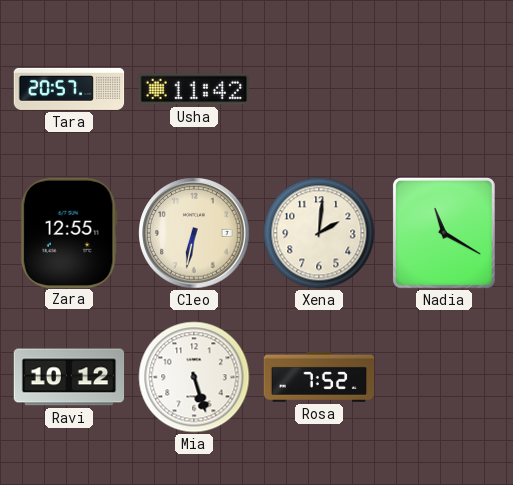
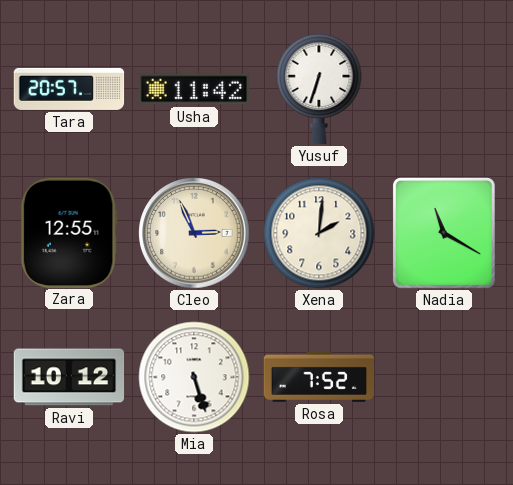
Yusuf: none -> 6:33 (319, 89)
Cleo: 6:32 -> 2:56 (194, 233)
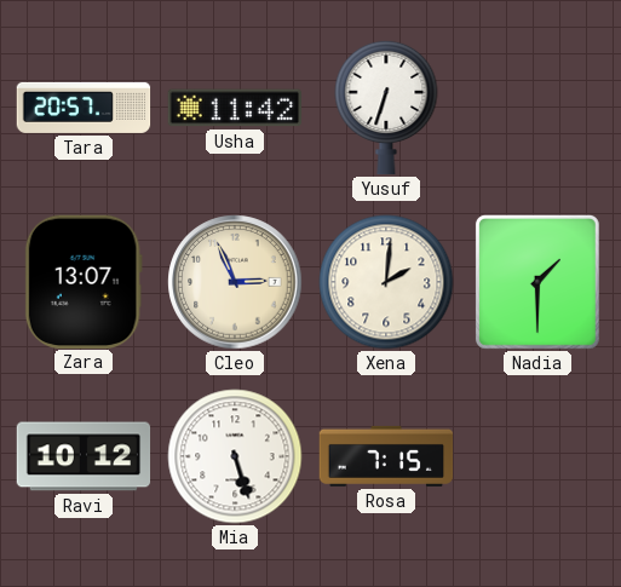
Zara: 12:55 -> 13:07 (84, 281)
Nadia: 11:20 -> 1:30 (537, 282)
Rosa: 7:52 -> 7:15 (386, 456)
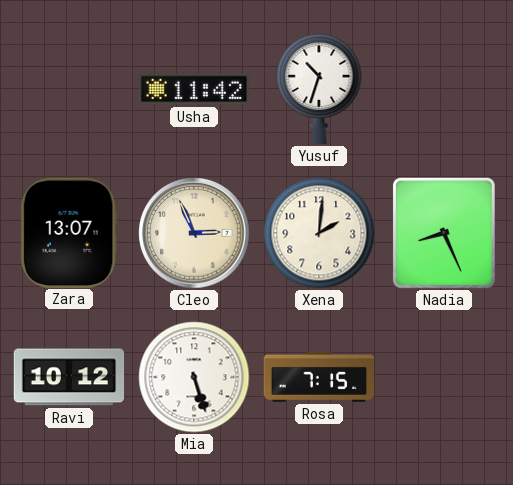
Tara: 20:57 -> none (84, 108)
Yusuf: 6:33 -> 10:33 (319, 89)
Nadia: 1:30 -> 8:26 (444, 233)
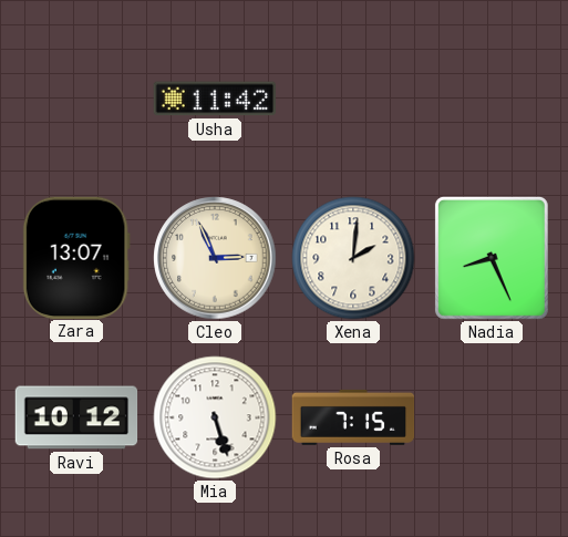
Yusuf: 10:33 -> none (319, 89)
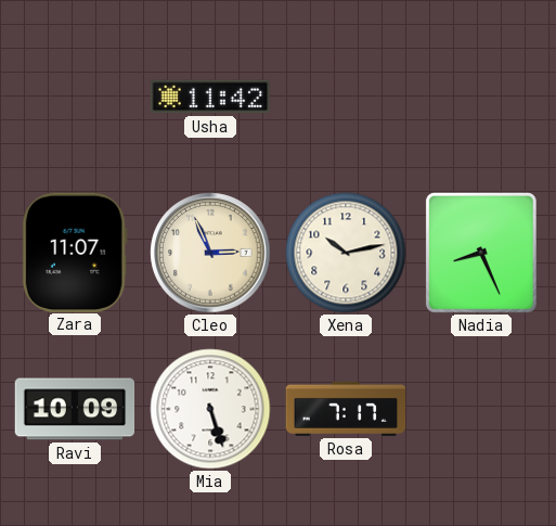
Zara: 13:07 -> 11:07 (75, 252)
Xena: 2:01 -> 10:13 (346, 253)
Ravi: 10:12 -> 10:09 (75, 409)
Rosa: 7:15 -> 7:17 (346, 409)
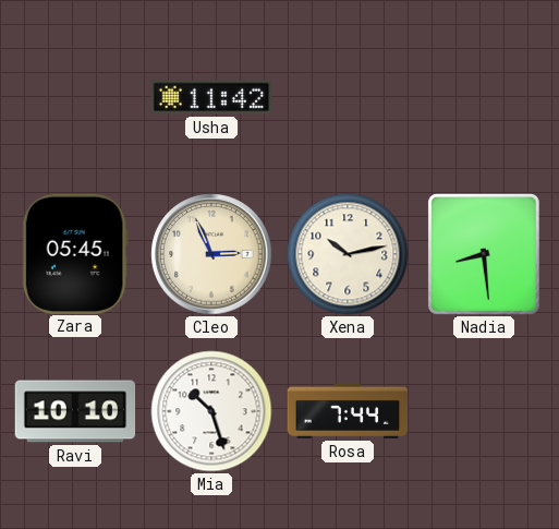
Zara: 11:07 -> 05:45 (75, 253)
Nadia: 8:26 -> 8:29 (484, 254)
Ravi: 10:09 -> 10:10 (75, 411)
Mia: 5:27 -> 10:27 (211, 411)
Rosa: 7:17 -> 7:44 (348, 411)
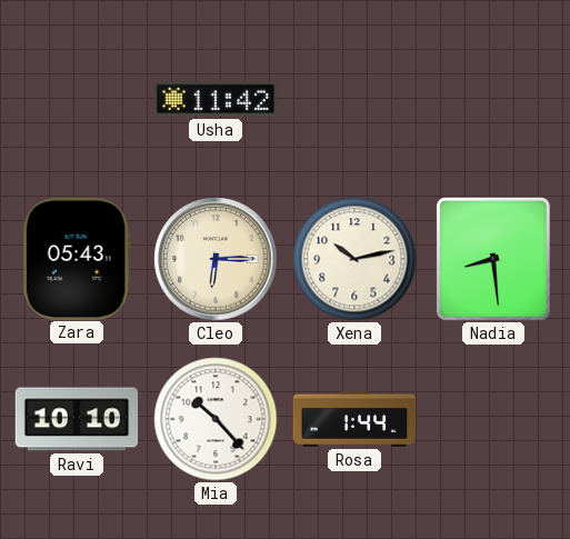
Zara: 05:45 -> 05:43 (77, 258)
Cleo: 2:56 -> 6:15 (216, 259)
Mia: 10:27 -> 10:23 (216, 419)
Rosa: 7:44 -> 1:44 (354, 419)
